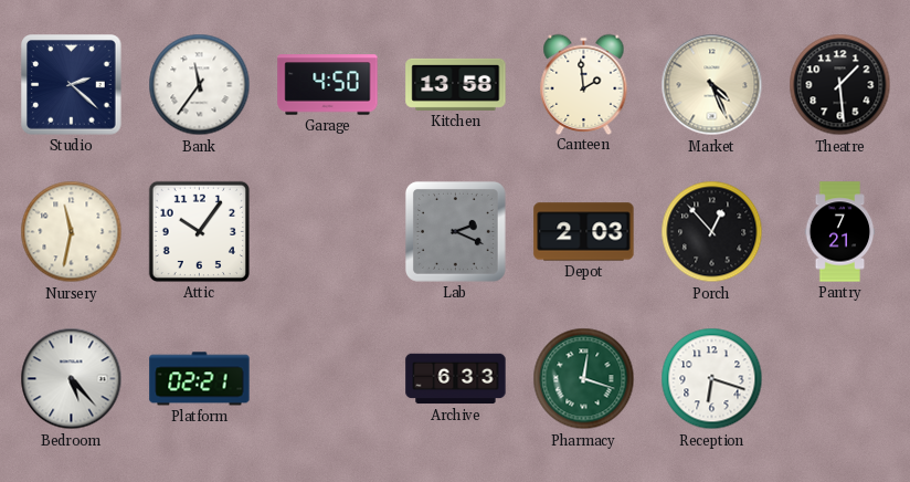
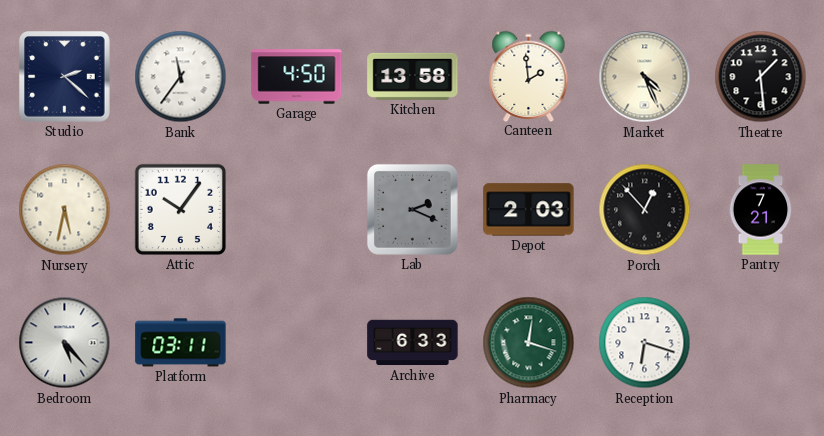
Nursery: 11:32 -> 5:32 (65, 210)
Platform: 02:21 -> 03:11 (181, 343)
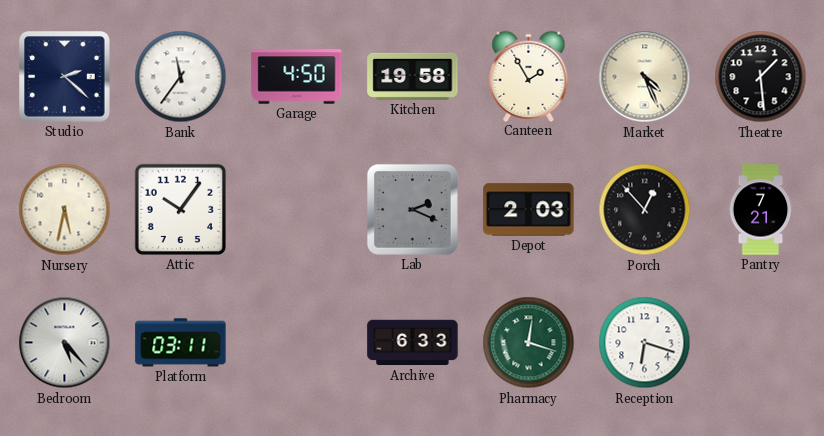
Kitchen: 13:58 -> 19:58 (413, 76)
Canteen: 1:59 -> 1:55 (529, 76)
